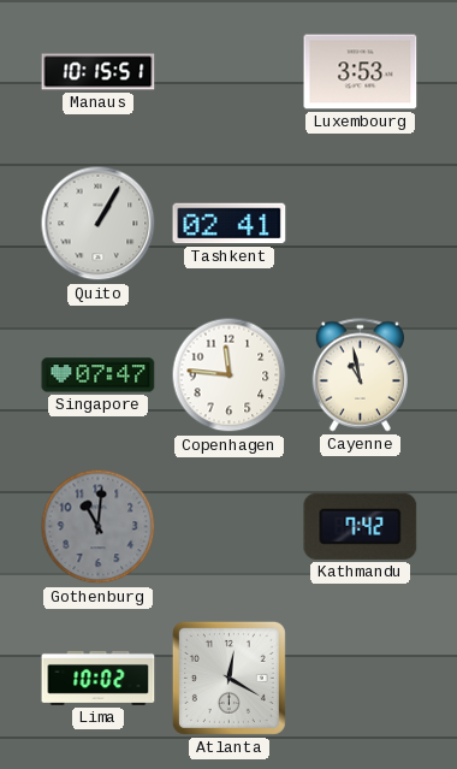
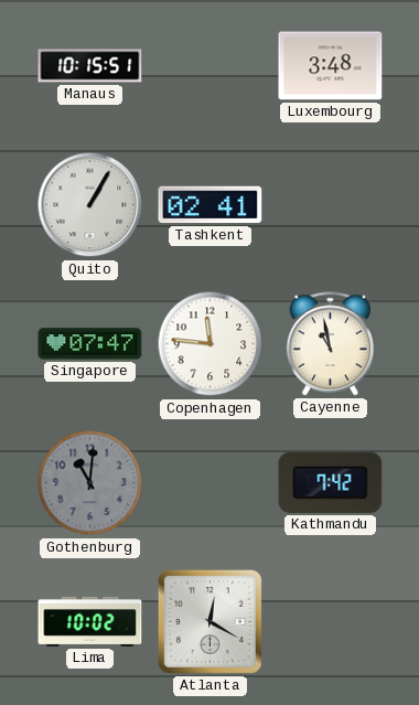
Luxembourg: 3:53 -> 3:48 (331, 66)
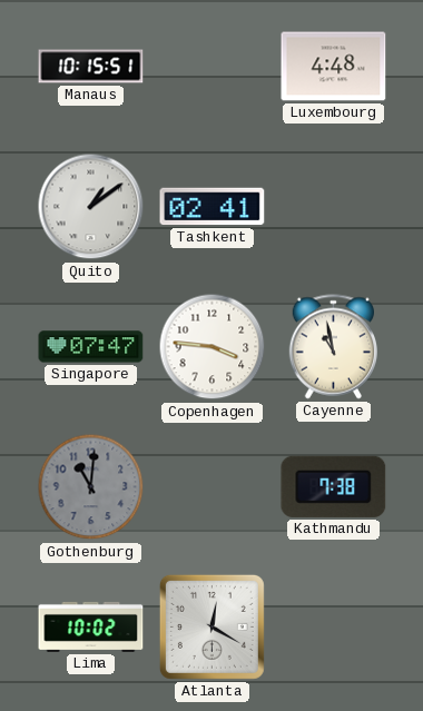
Luxembourg: 3:48 -> 4:48 (334, 67)
Quito: 1:05 -> 1:09 (91, 207)
Copenhagen: 11:46 -> 3:46 (213, 347)
Kathmandu: 7:42 -> 7:38 (334, 486)
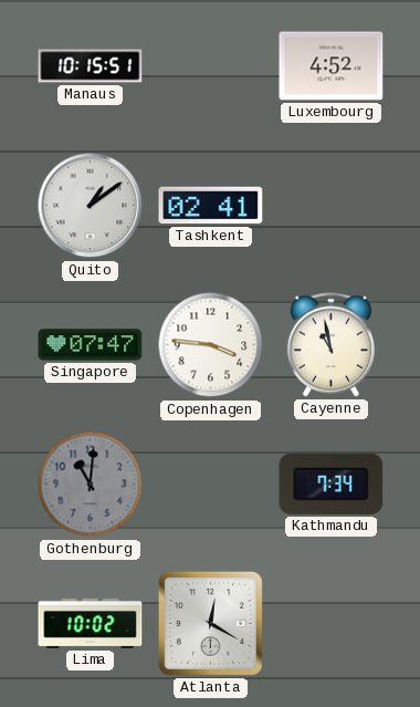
Luxembourg: 4:48 -> 4:52 (332, 66)
Kathmandu: 7:38 -> 7:34 (332, 484)
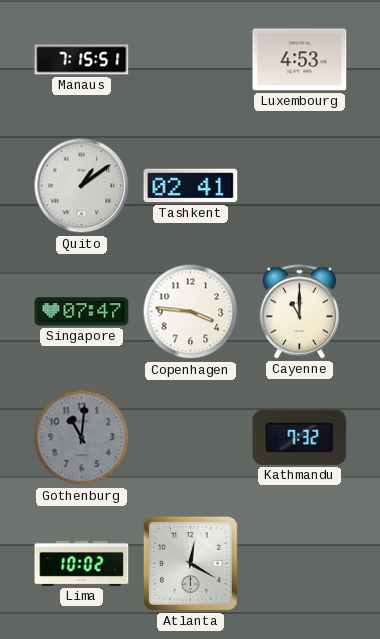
Manaus: 10:15 -> 7:15 (82, 60)
Luxembourg: 4:52 -> 4:53 (300, 60)
Cayenne: 10:58 -> 11:00 (299, 312)
Kathmandu: 7:34 -> 7:32 (300, 437)
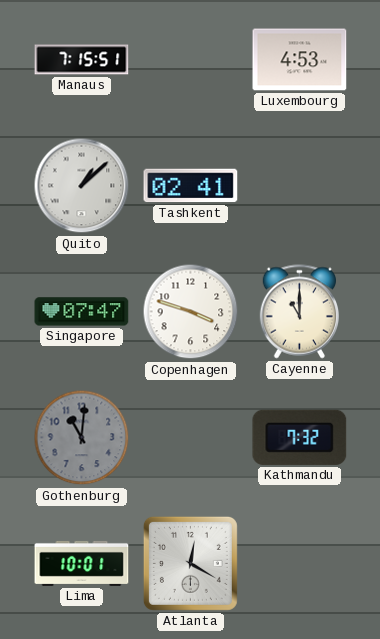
Quito: 1:09 -> 1:08 (82, 186)
Copenhagen: 3:46 -> 3:48 (191, 312)
Lima: 10:02 -> 10:01 (82, 563)
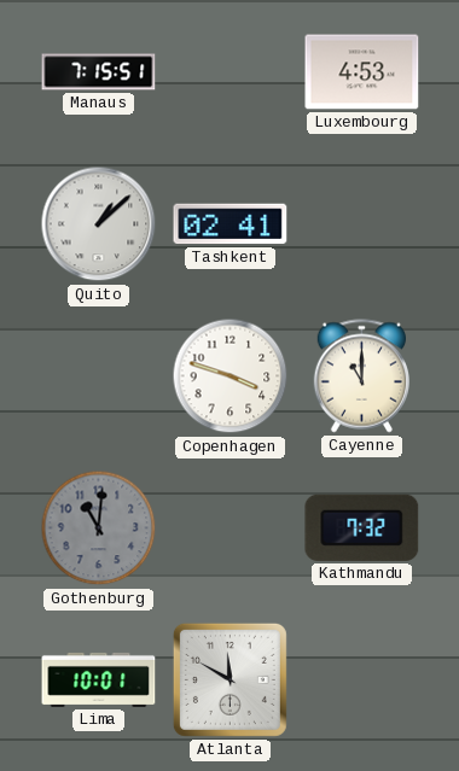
Singapore: 07:47 -> none (82, 312)
Atlanta: 12:20 -> 11:50 (230, 679)
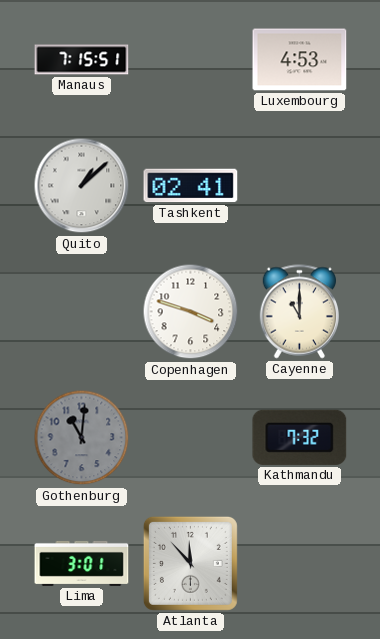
Lima: 10:01 -> 3:01 (82, 563)
Atlanta: 11:50 -> 11:53 (190, 563)
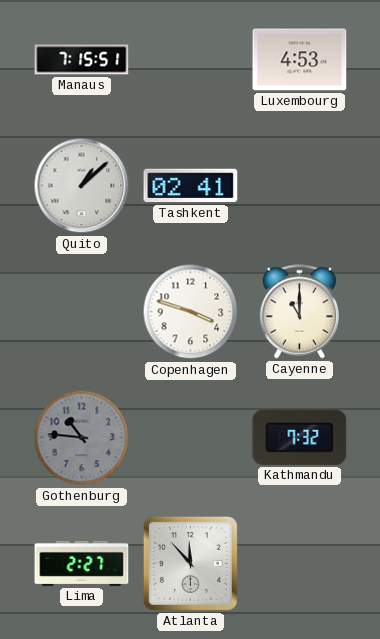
Gothenburg: 11:01 -> 10:46 (82, 438)
Lima: 3:01 -> 2:27 (82, 563)
